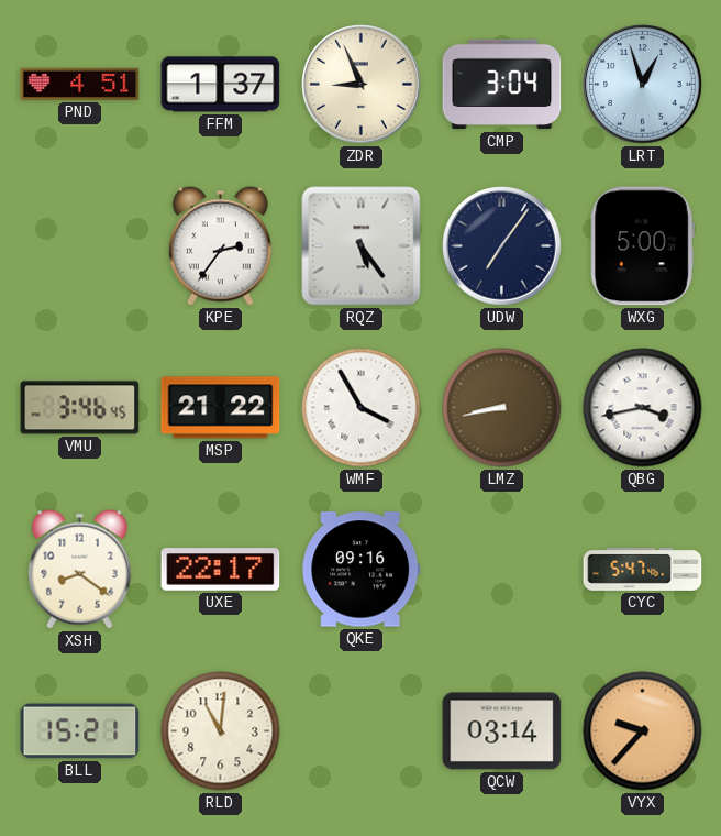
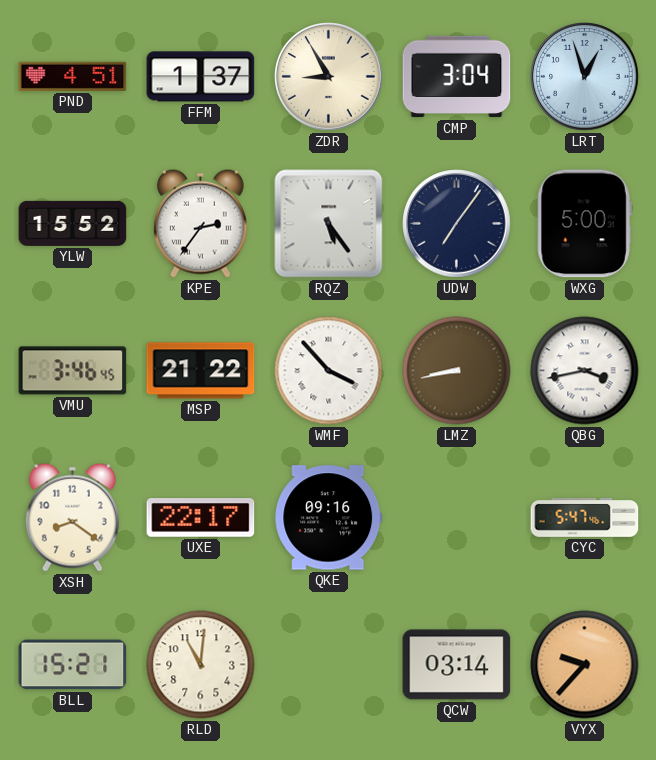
ZDR: 8:56 -> 8:55 (329, 77)
YLW: none -> 15:52 (73, 223)
WMF: 3:55 -> 3:53 (329, 371)
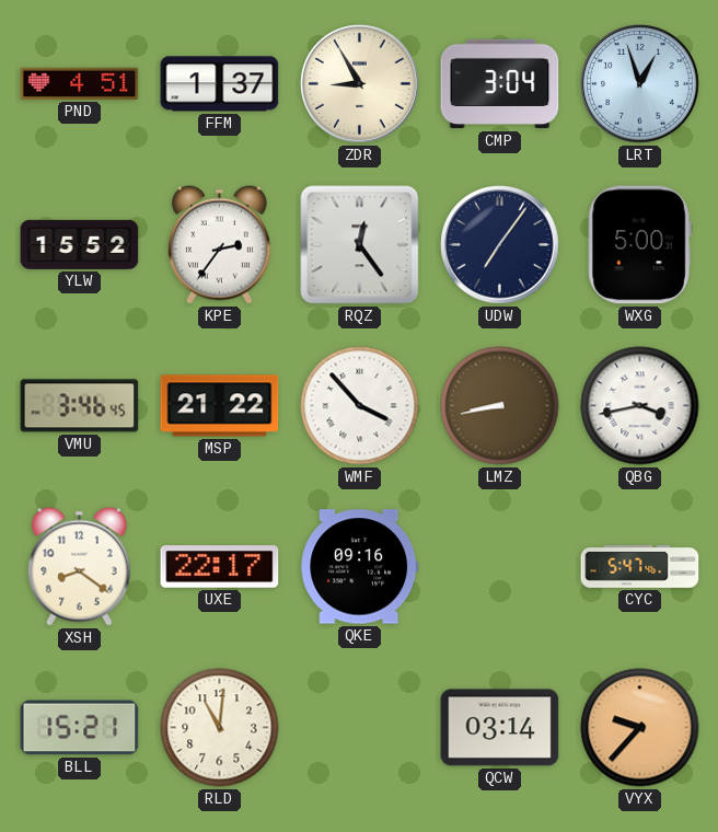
RQZ: 5:24 -> 12:24 (360, 245)
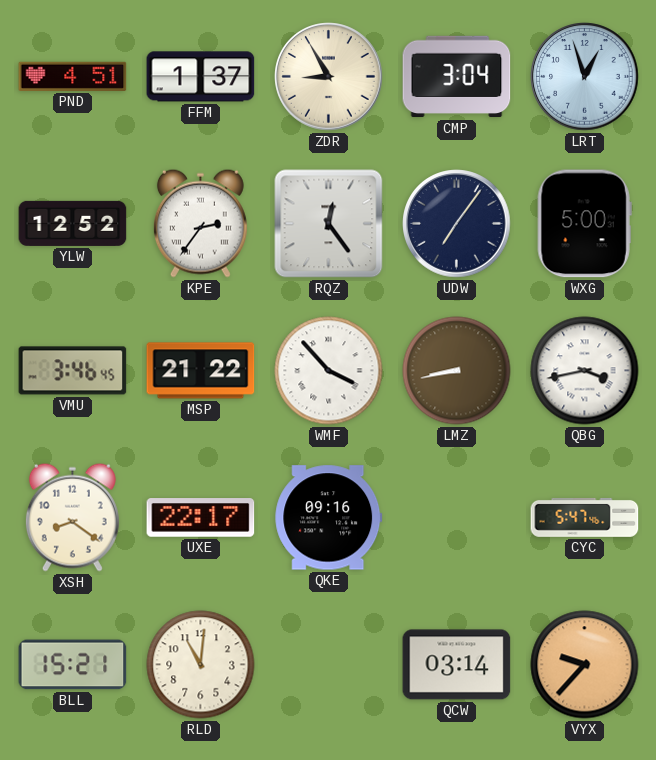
YLW: 15:52 -> 12:52 (73, 223)
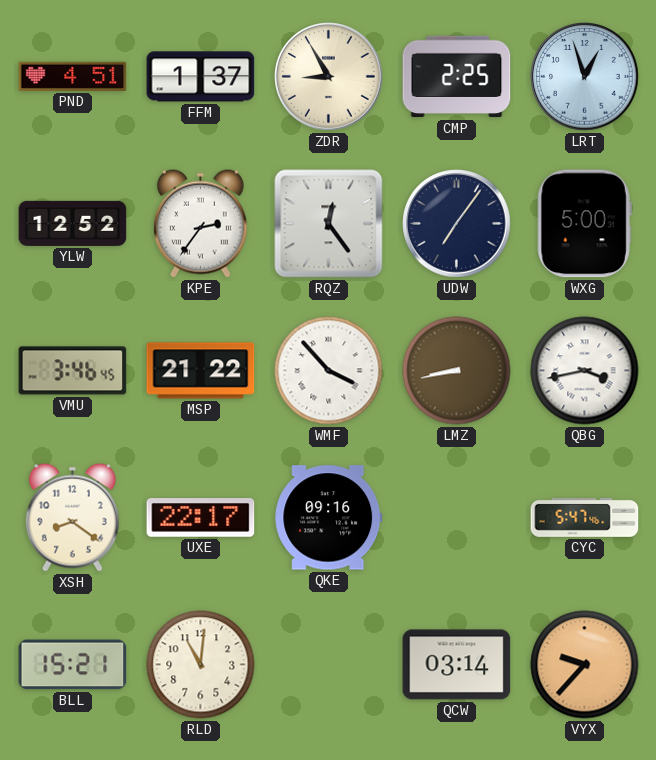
CMP: 3:04 -> 2:25 (457, 77)
